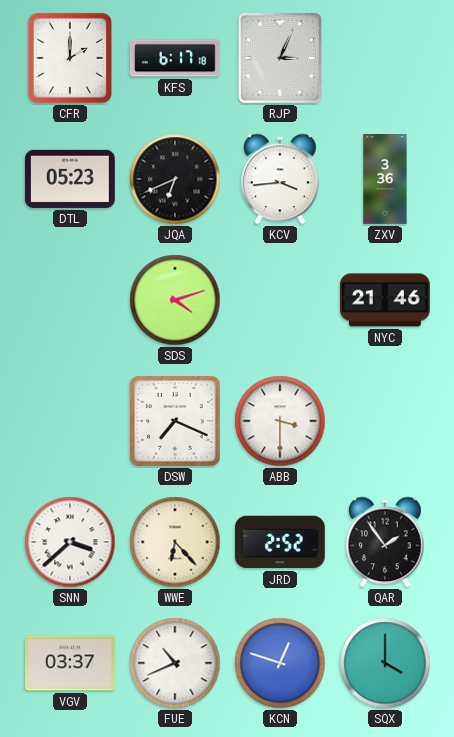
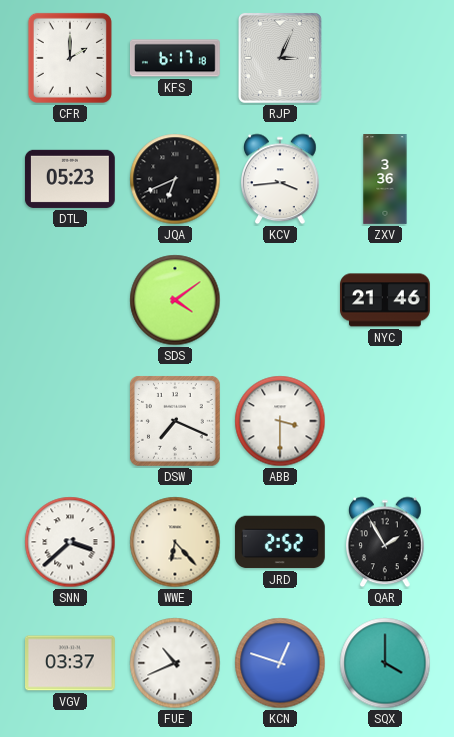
SDS: 4:12 -> 4:09 (175, 300)
QAR: 1:54 -> 1:55 (385, 542)
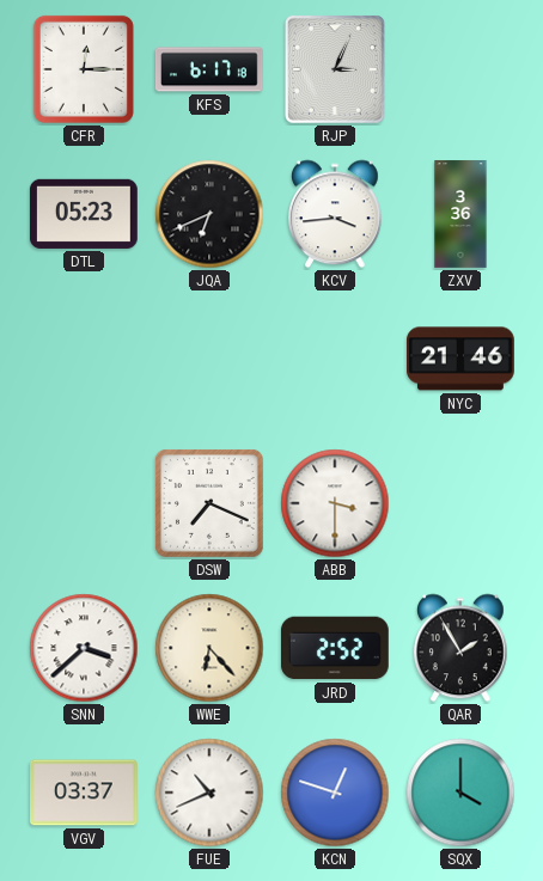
CFR: 2:00 -> 12:15 (84, 69)
SDS: 4:09 -> none (175, 300)
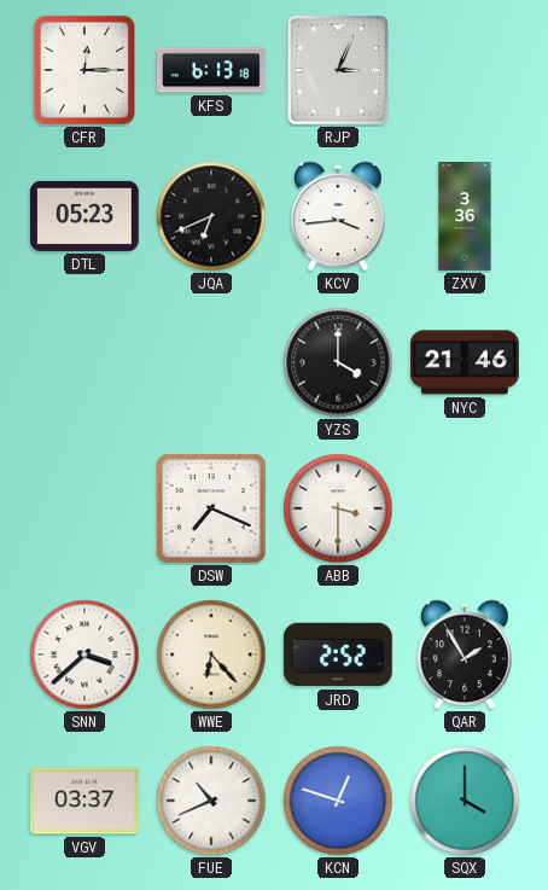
KFS: 6:17 -> 6:13 (211, 70)
YZS: none -> 4:00 (338, 362)
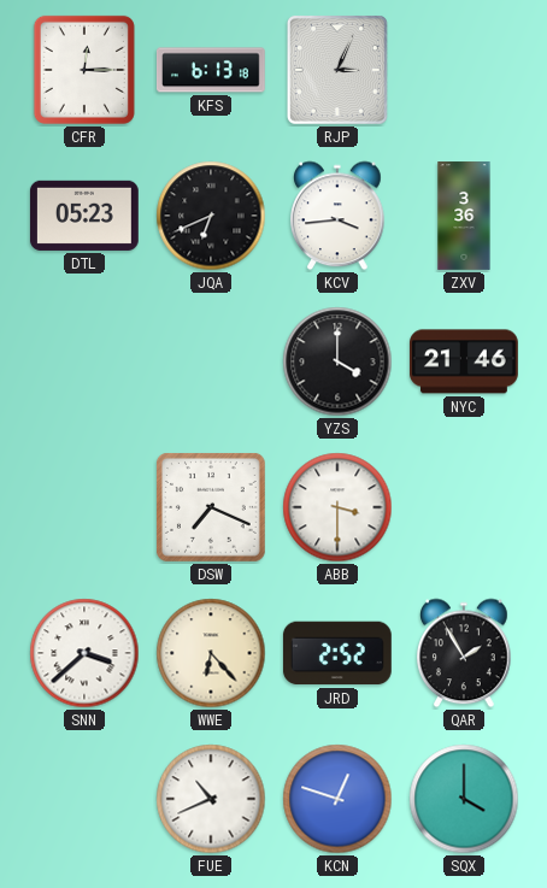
VGV: 03:37 -> none (86, 801)
